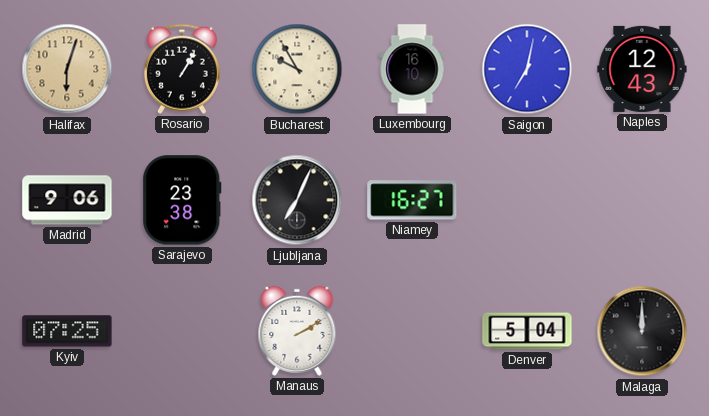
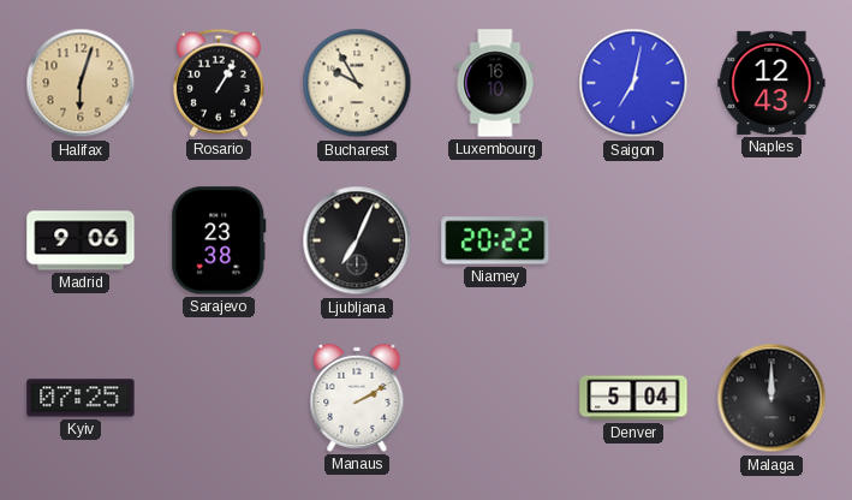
Niamey: 16:27 -> 20:22 (495, 240)
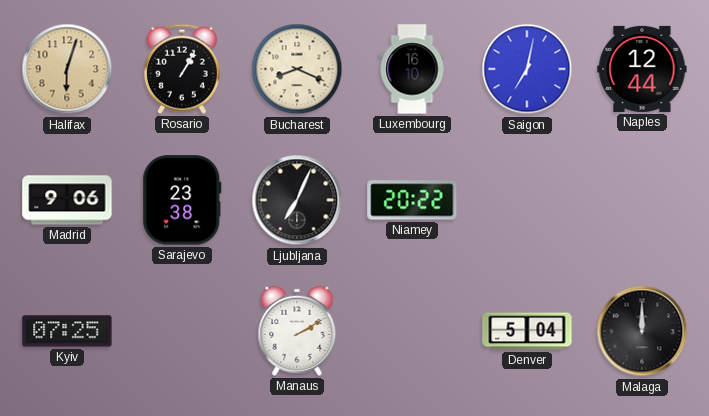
Bucharest: 9:55 -> 8:19 (297, 69)
Naples: 12:43 -> 12:44 (642, 69)
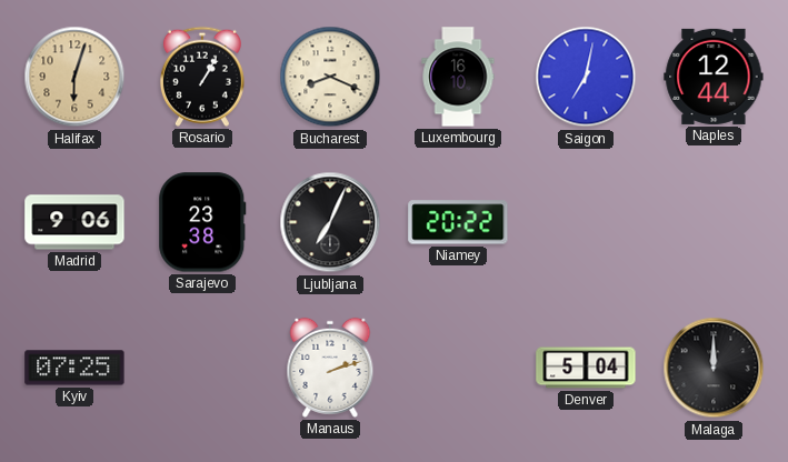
Manaus: 2:10 -> 2:12 (330, 368)
